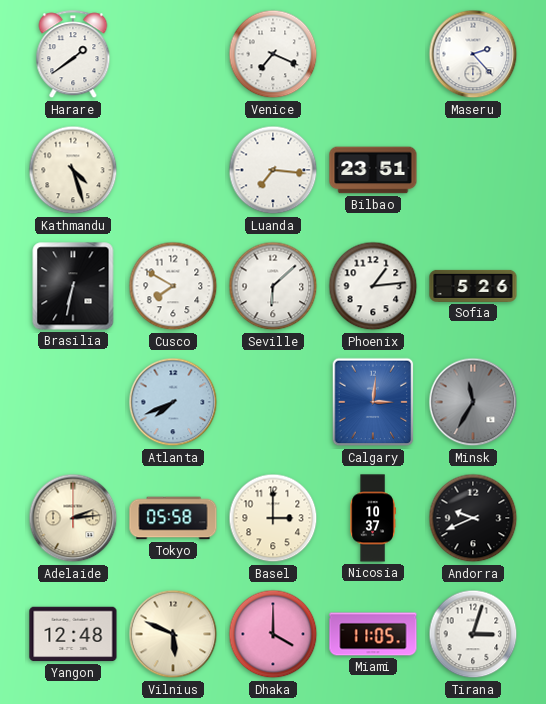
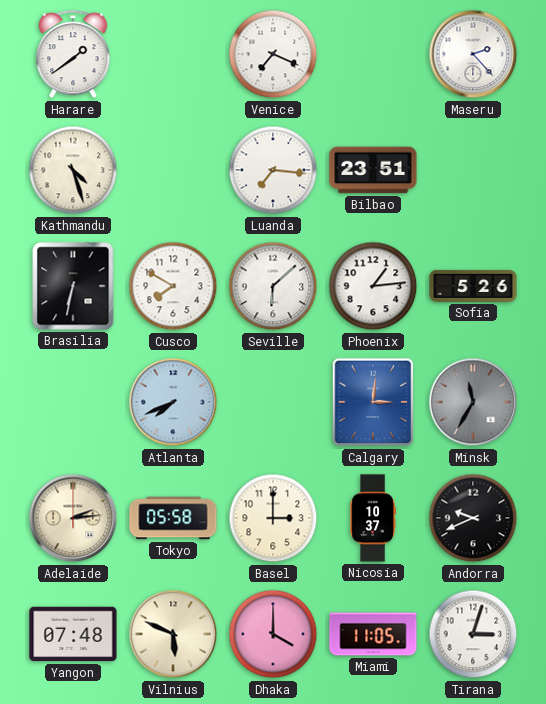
Yangon: 12:48 -> 07:48 (73, 634)
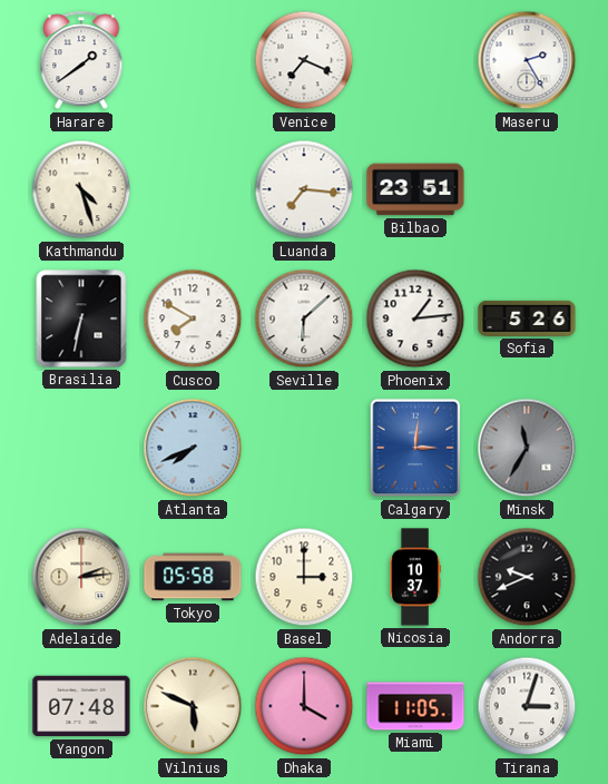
Maseru: 2:23 -> 2:25 (527, 60)
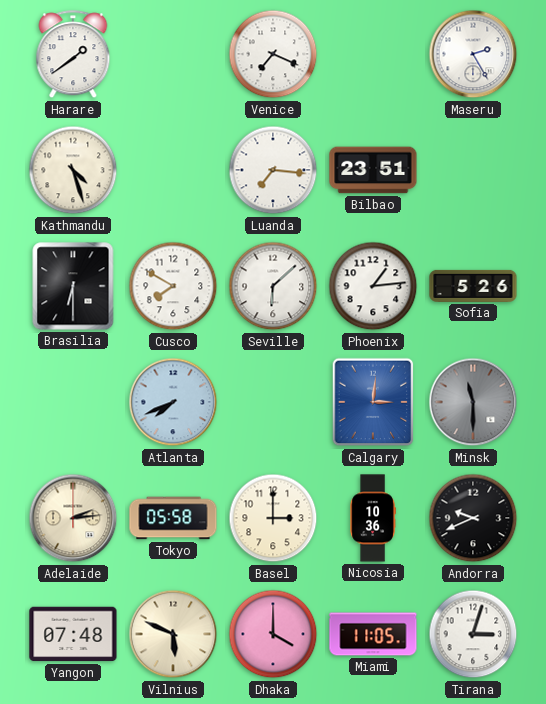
Brasilia: 6:32 -> 6:30 (73, 286)
Minsk: 11:35 -> 11:30 (473, 402)
Nicosia: 10:37 -> 10:36 (373, 518)
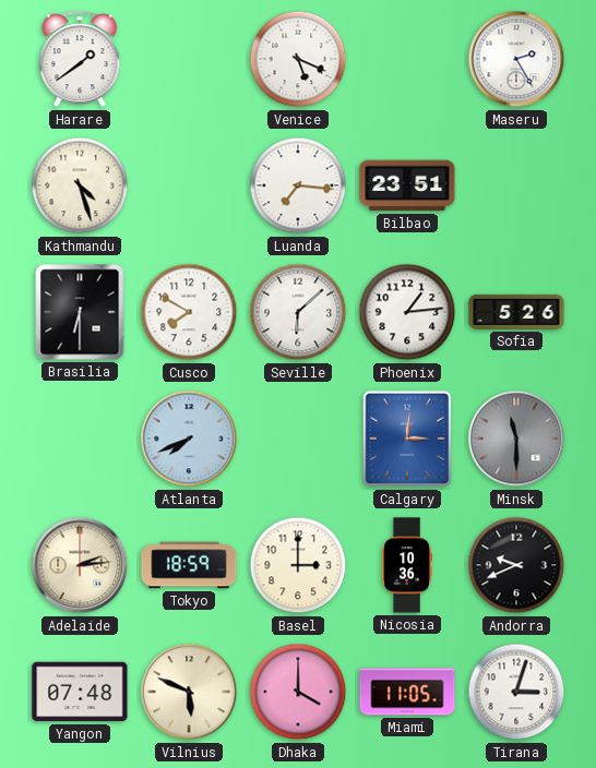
Venice: 7:19 -> 5:19 (298, 59)
Tokyo: 05:58 -> 18:59 (189, 565)
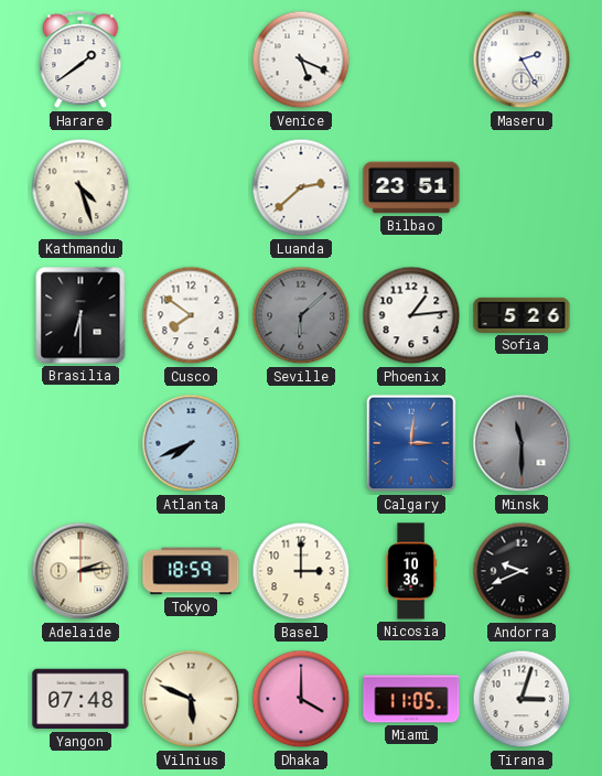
Luanda: 7:16 -> 2:38 (301, 187)
Cusco: 7:50 -> 7:51 (191, 315)
Seville dial: white -> grey (301, 315)
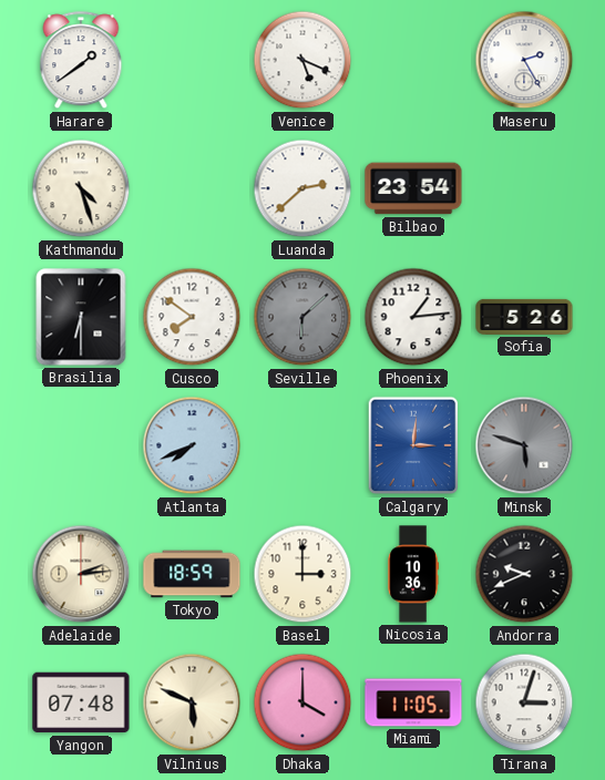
Bilbao: 23:51 -> 23:54 (413, 188)
Minsk: 11:30 -> 5:48 (524, 445)
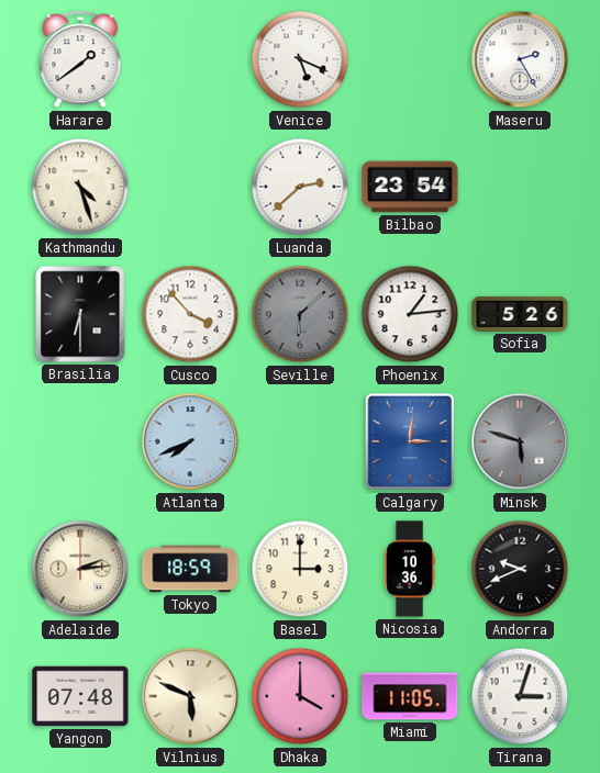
Cusco: 7:51 -> 3:53 (190, 314)
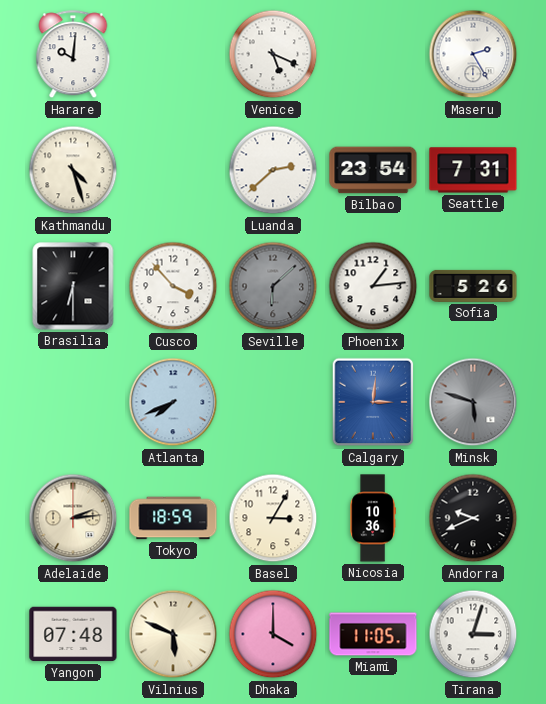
Harare: 1:39 -> 10:01 (73, 55)
Seattle: none -> 7:31 (473, 170)
Basel: 3:00 -> 3:05 (273, 518)
